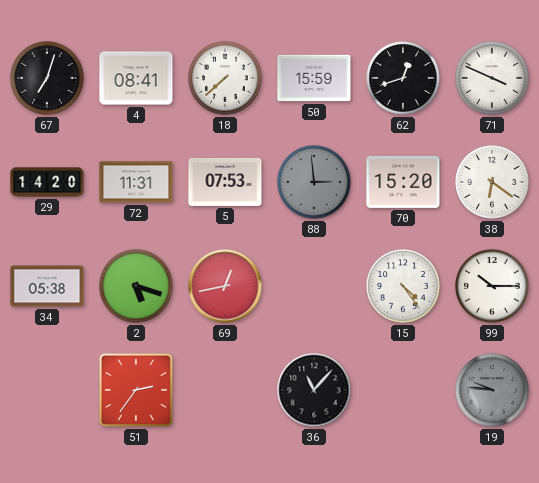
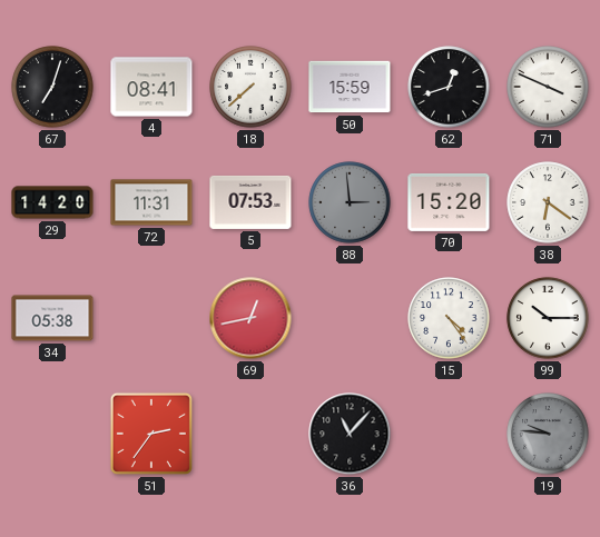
2: 5:18 -> none (136, 286)
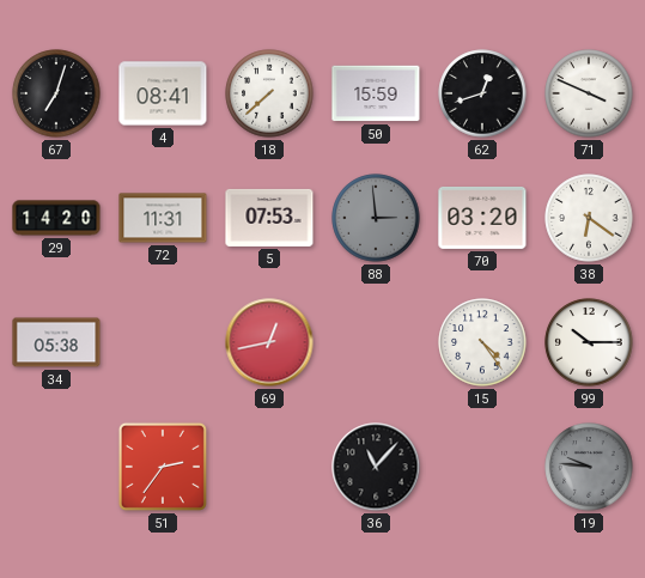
70: 15:20 -> 03:20 (482, 218)
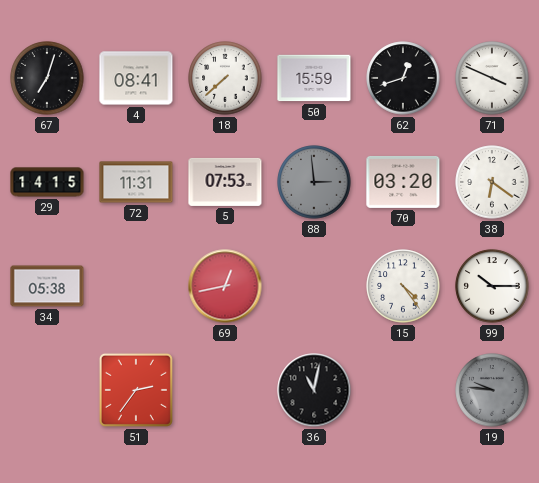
29: 14:20 -> 14:15 (47, 182)
36: 11:07 -> 11:02 (314, 390)
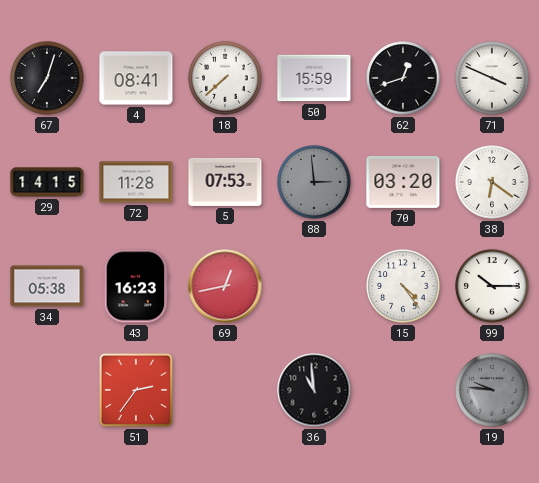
72: 11:31 -> 11:28 (136, 182)
43: none -> 16:23 (136, 286)
36: 11:02 -> 10:59 (314, 390)
